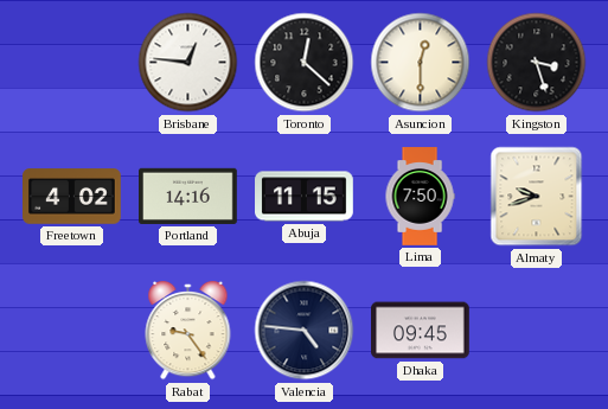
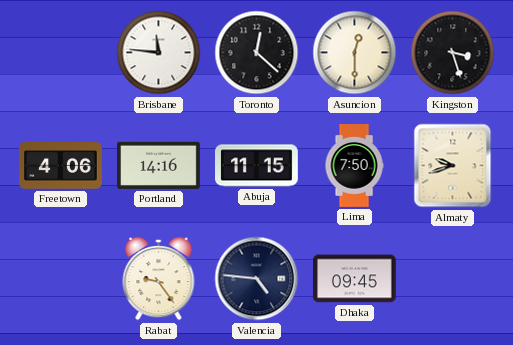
Brisbane: 12:46 -> 11:46 (159, 53)
Freetown: 4:02 -> 4:06 (61, 166)
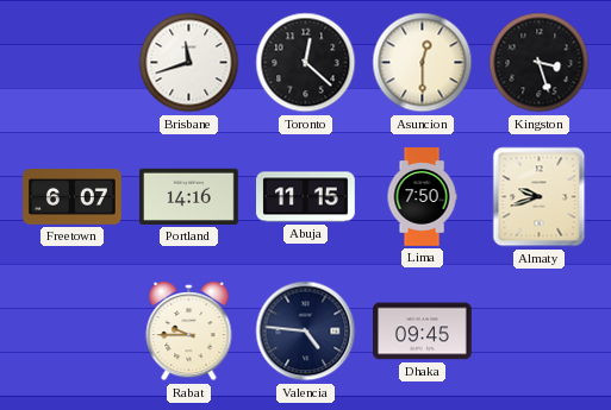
Brisbane: 11:46 -> 11:42 (189, 63)
Freetown: 4:06 -> 6:07 (73, 197)
Rabat: 9:24 -> 9:45 (189, 332)
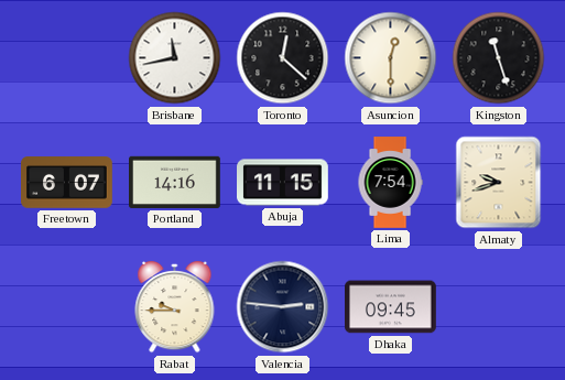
Brisbane: 11:42 -> 11:43 (175, 58)
Kingston: 3:27 -> 11:27 (499, 58)
Lima: 7:50 -> 7:54 (390, 183)
Valencia: 4:46 -> 2:46 (283, 307)
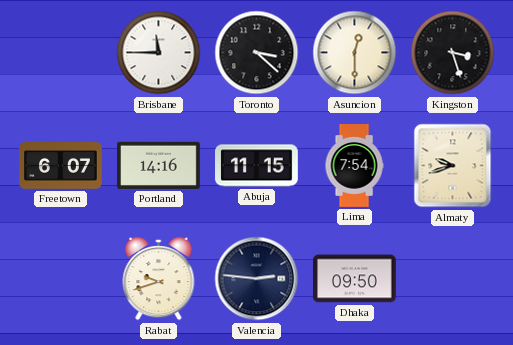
Brisbane: 11:43 -> 11:45 (159, 53)
Toronto: 12:22 -> 3:22 (257, 53)
Kingston: 11:27 -> 3:27 (453, 53)
Rabat: 9:45 -> 9:42 (159, 279)
Dhaka: 09:45 -> 09:50 (355, 279)
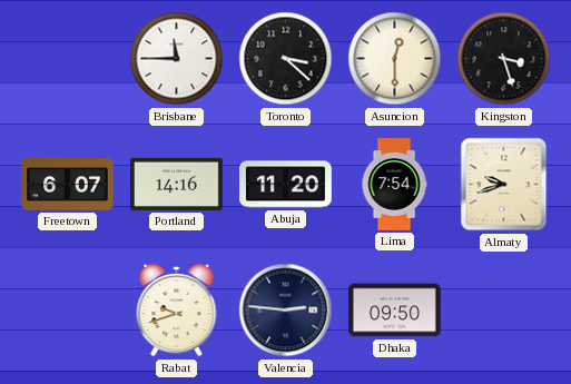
Abuja: 11:15 -> 11:20 (286, 185)
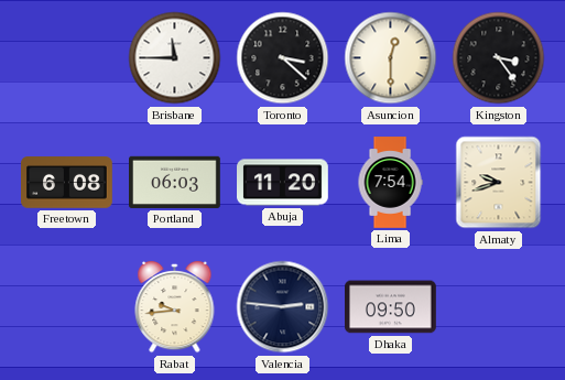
Kingston: 3:27 -> 3:24 (499, 58)
Freetown: 6:07 -> 6:08 (67, 183)
Portland: 14:16 -> 06:03 (175, 182)
Rabat: 9:42 -> 9:44 (175, 307)
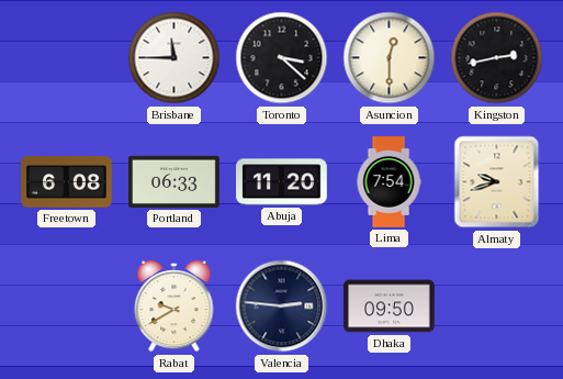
Kingston: 3:24 -> 2:43 (497, 58)
Portland: 06:03 -> 06:33 (174, 181)
Rabat: 9:44 -> 9:40 (174, 306)
